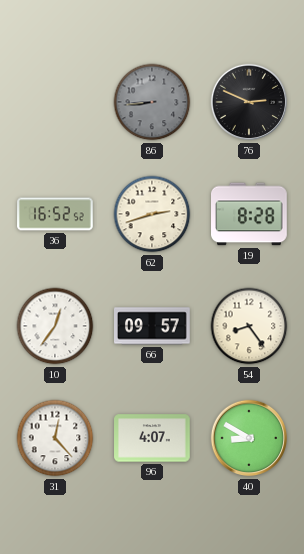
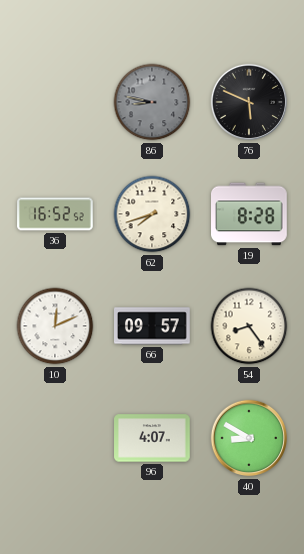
86: 8:44 -> 8:47 (152, 102)
76: 2:49 -> 5:49 (249, 102)
62: 2:42 -> 7:42 (152, 214)
10: 12:36 -> 12:11 (55, 326)
31: 12:23 -> none (55, 438)
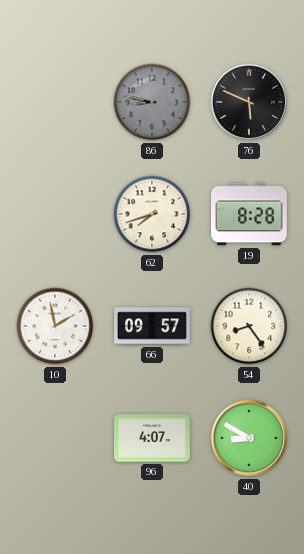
36: 16:52 -> none (55, 214)
10: 12:11 -> 1:58 (55, 326)
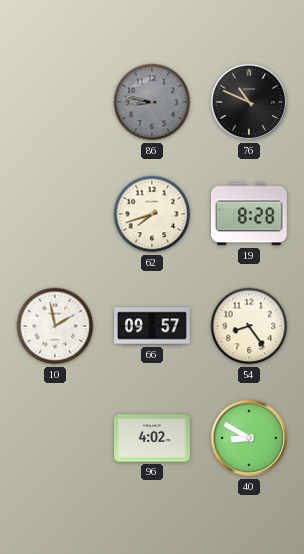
76: 5:49 -> 10:49 (249, 102)
96: 4:07 -> 4:02 (152, 438)
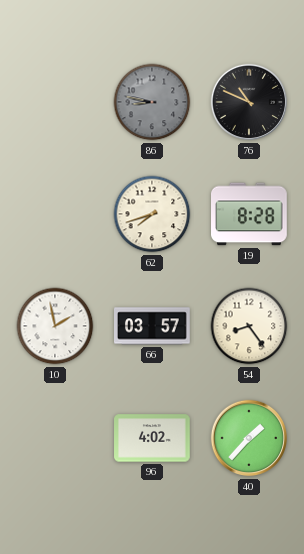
66: 09:57 -> 03:57 (153, 326)
40: 8:50 -> 1:37 (249, 438)
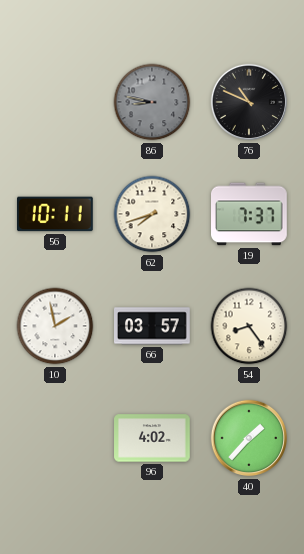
56: none -> 10:11 (56, 214)
19: 8:28 -> 7:37 (249, 214)
